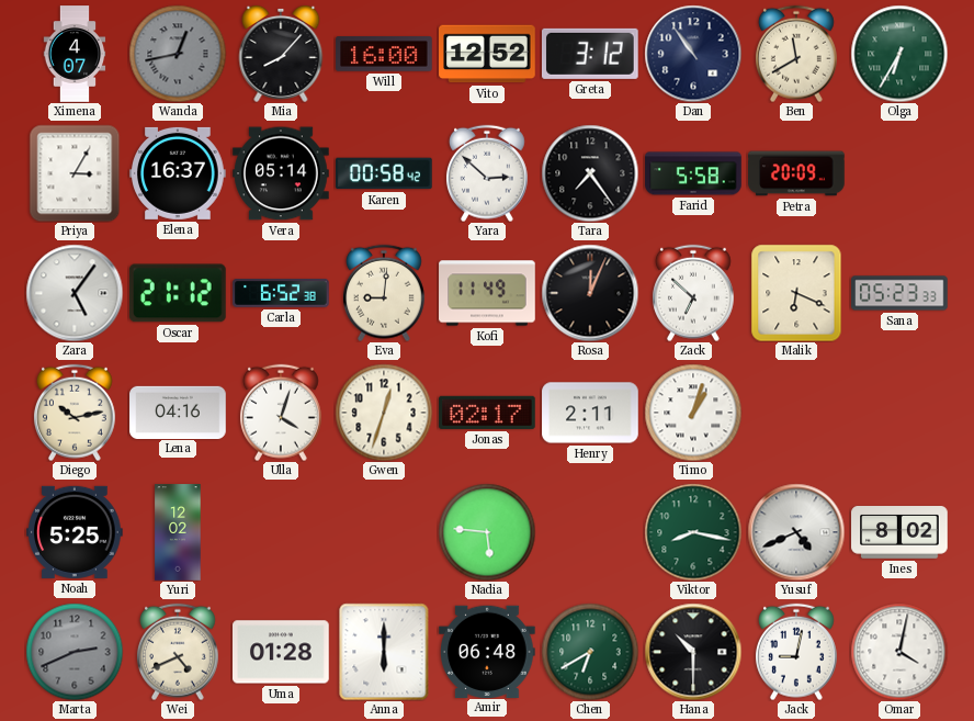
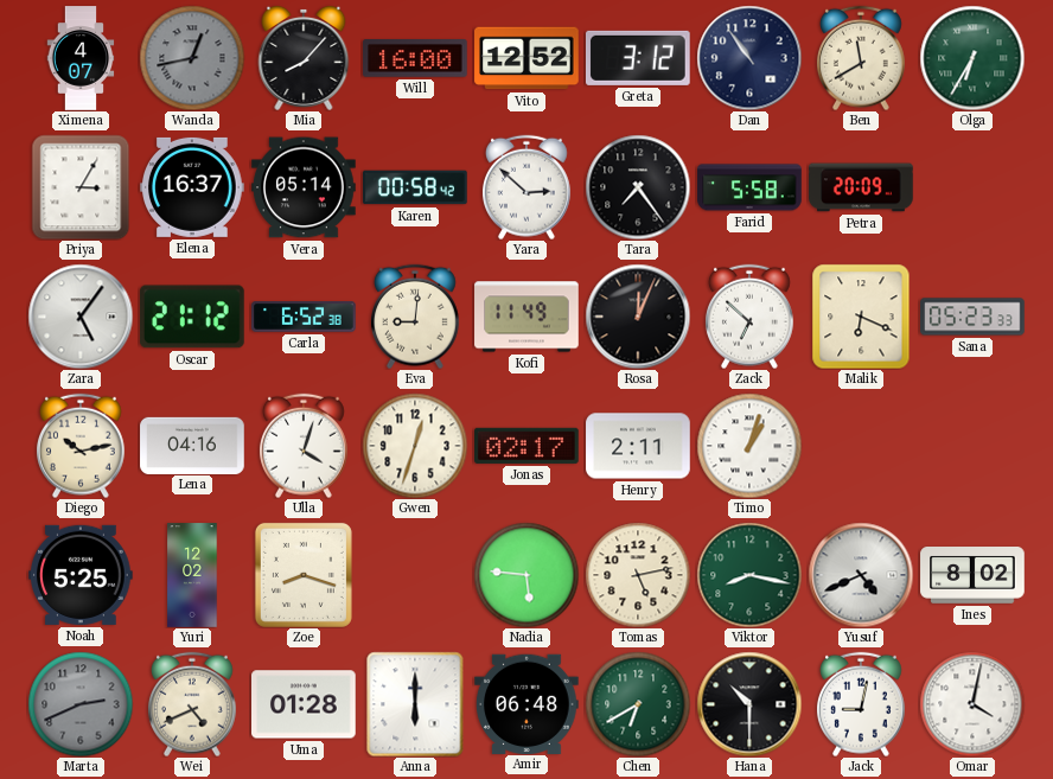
Zoe: none -> 8:18 (304, 575)
Tomas: none -> 5:13 (638, 575)
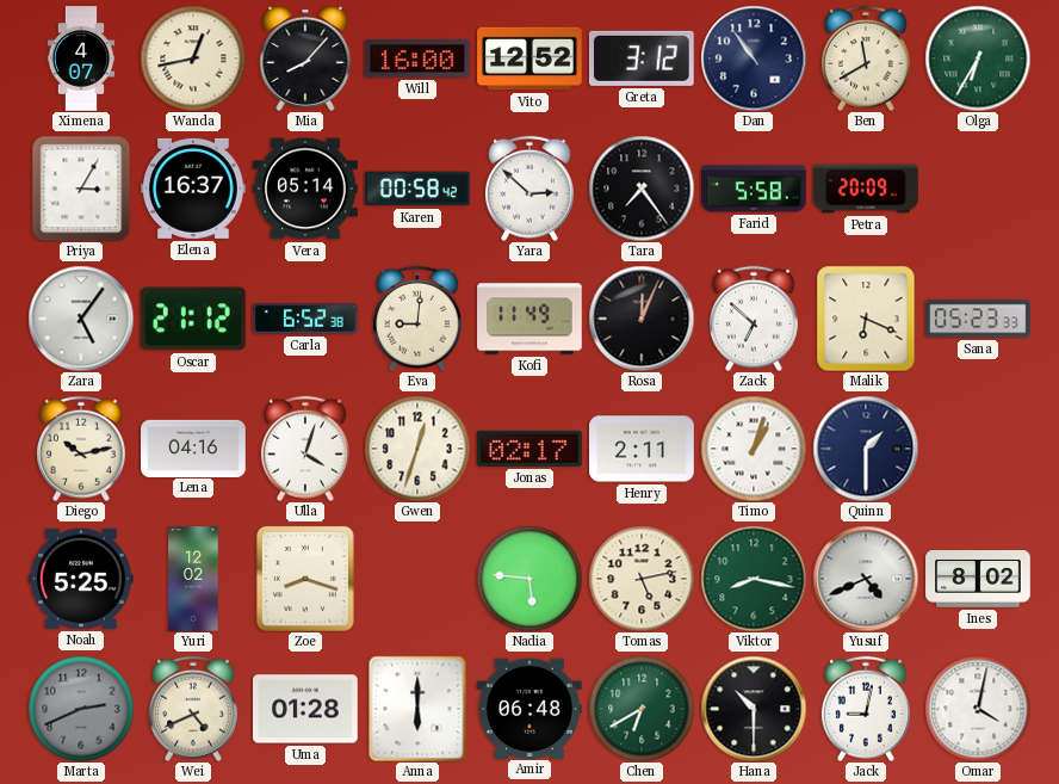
Wanda dial: grey -> cream (193, 58)
Quinn: none -> 1:30 (866, 449)
